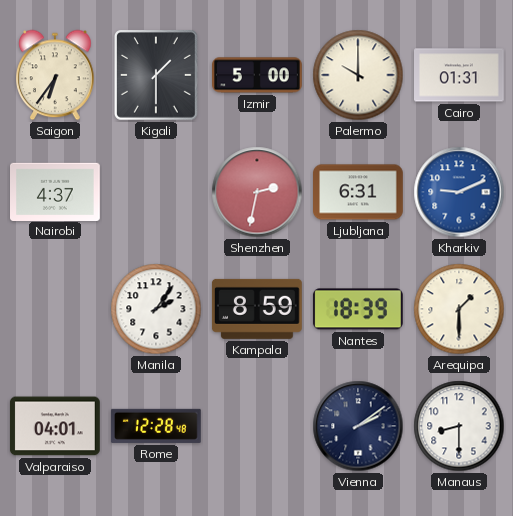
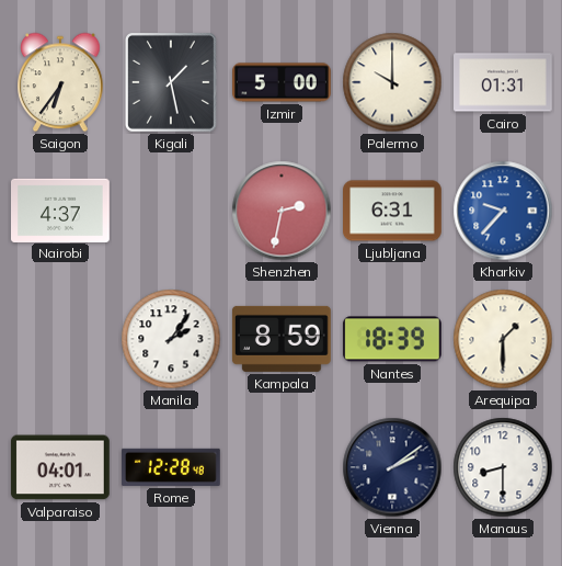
Kigali: 1:30 -> 1:28 (171, 82)
Kharkiv: 9:11 -> 9:37 (503, 211)
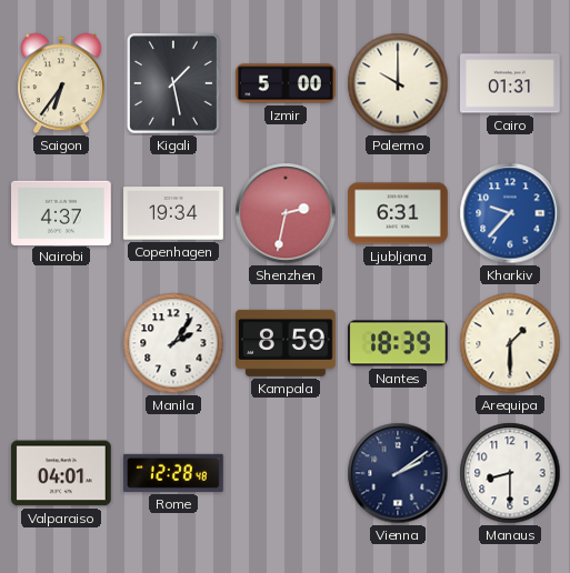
Copenhagen: none -> 19:34 (174, 213)
